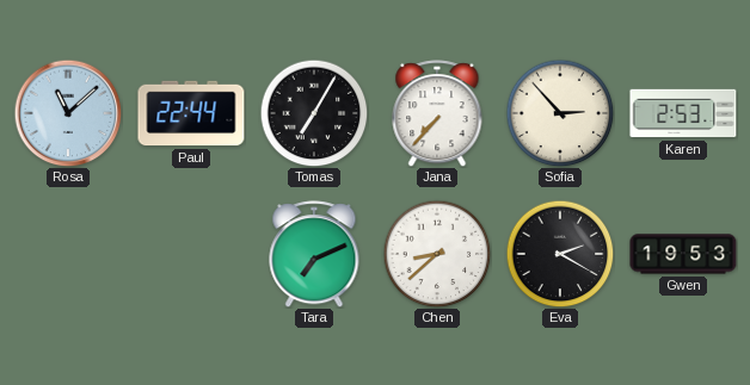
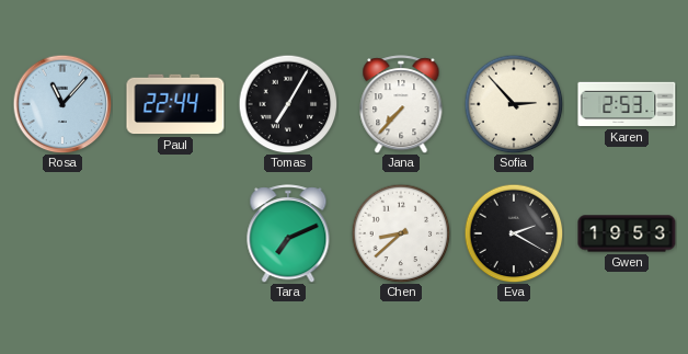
Rosa: 11:08 -> 11:07 (62, 104)
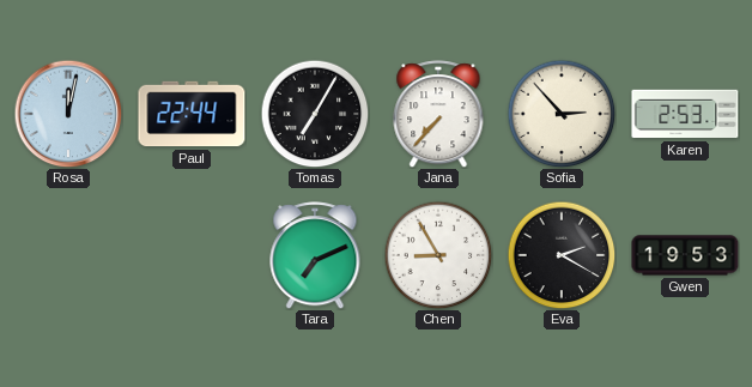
Rosa: 11:07 -> 12:02 (68, 114)
Chen: 8:38 -> 8:55 (438, 255)
